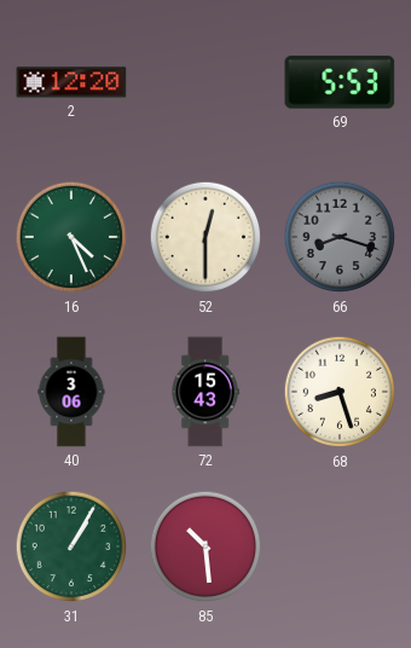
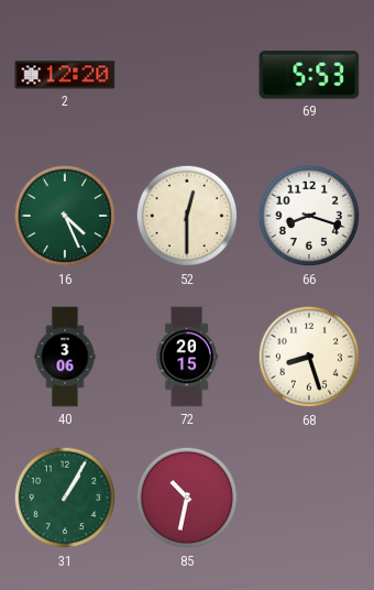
66 dial: grey -> white (309, 216)
72: 15:43 -> 20:15 (187, 357)
85: 10:29 -> 10:32 (187, 498)
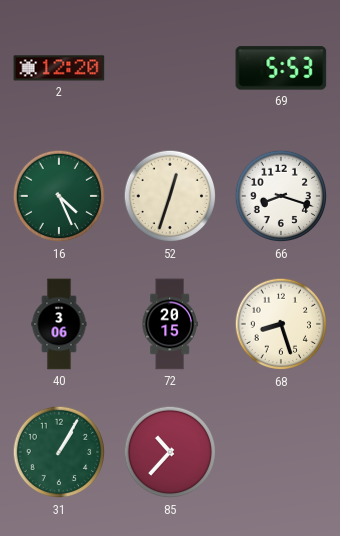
52: 12:30 -> 12:33 (170, 196)
85: 10:32 -> 10:37 (170, 452)
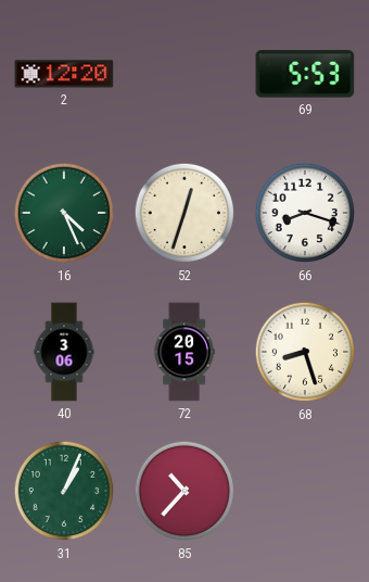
31: 1:05 -> 1:04 (64, 491)
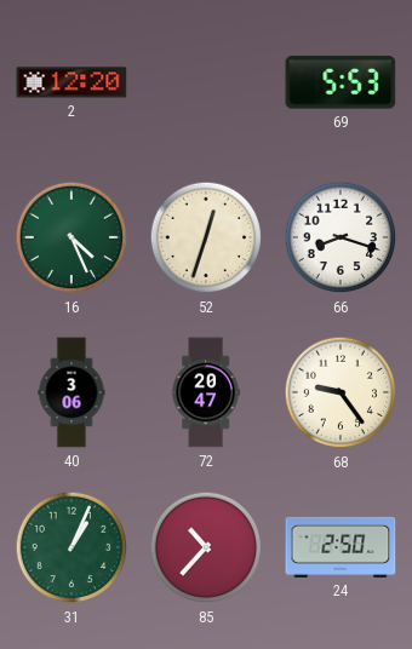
72: 20:15 -> 20:47 (206, 392)
68: 8:27 -> 9:24 (341, 392)
24: none -> 2:50 (341, 547)
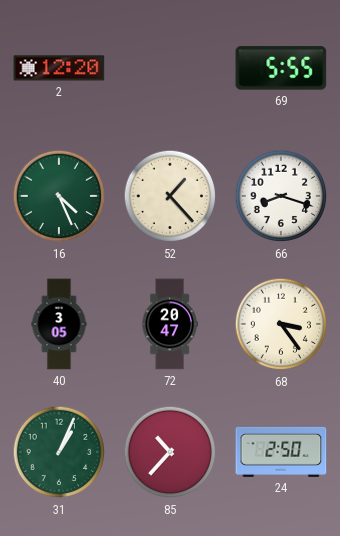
69: 5:53 -> 5:55 (281, 68)
52: 12:33 -> 1:23 (170, 196)
40: 3:06 -> 3:05 (59, 324)
68: 9:24 -> 3:24 (281, 324)
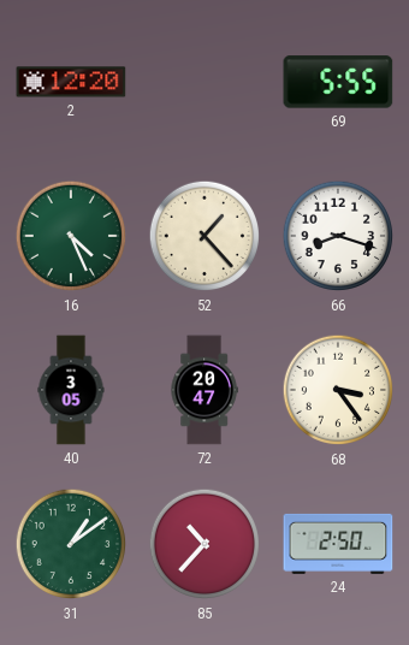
31: 1:04 -> 1:09 (71, 544)
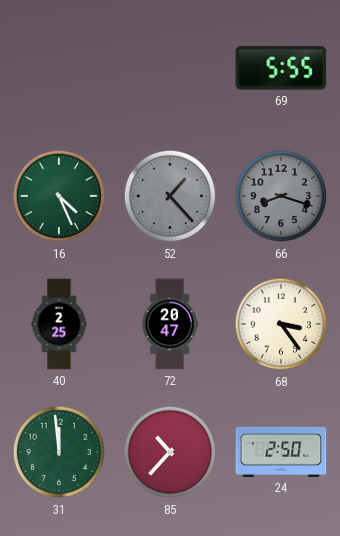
2: 12:20 -> none (71, 82)
52 dial: cream -> grey (170, 196)
66 dial: white -> grey (281, 196)
40: 3:05 -> 2:25 (59, 324)
31: 1:09 -> 11:59 (59, 452)
